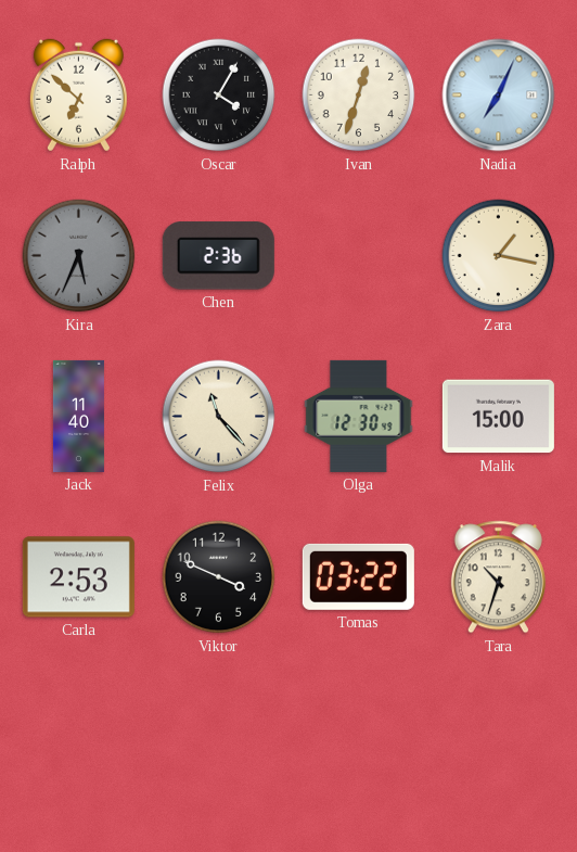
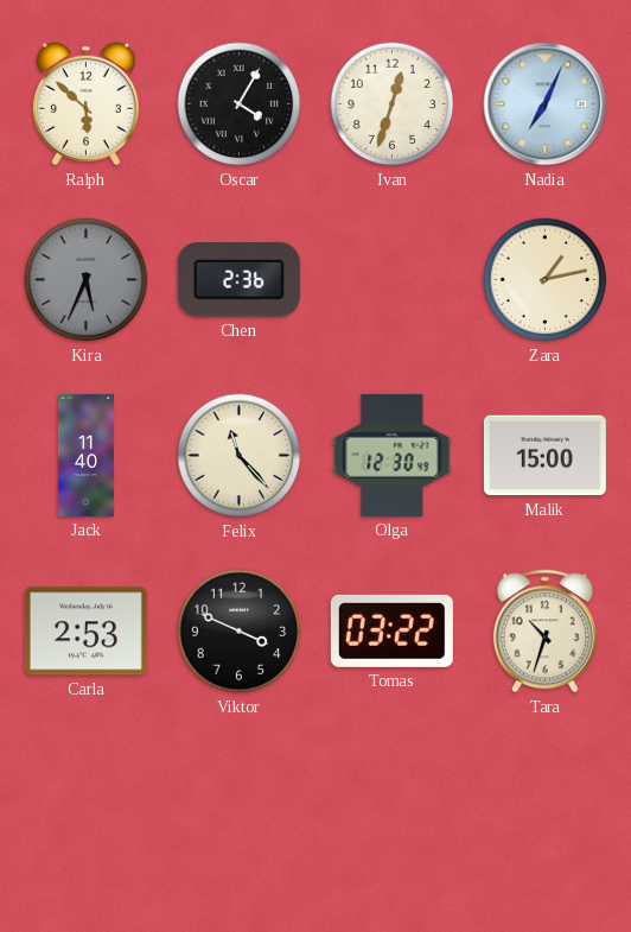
Ralph: 6:52 -> 5:52 (85, 104)
Zara: 1:17 -> 1:13 (546, 280)
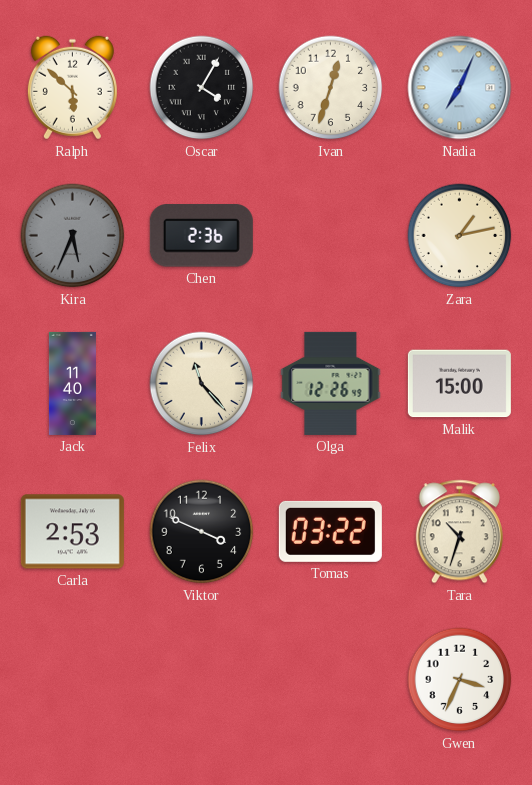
Olga: 12:30 -> 12:26 (331, 383)
Gwen: none -> 3:34 (460, 680)
